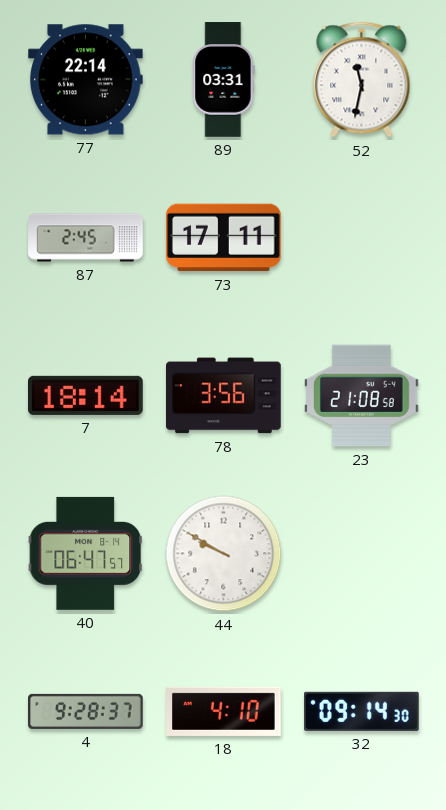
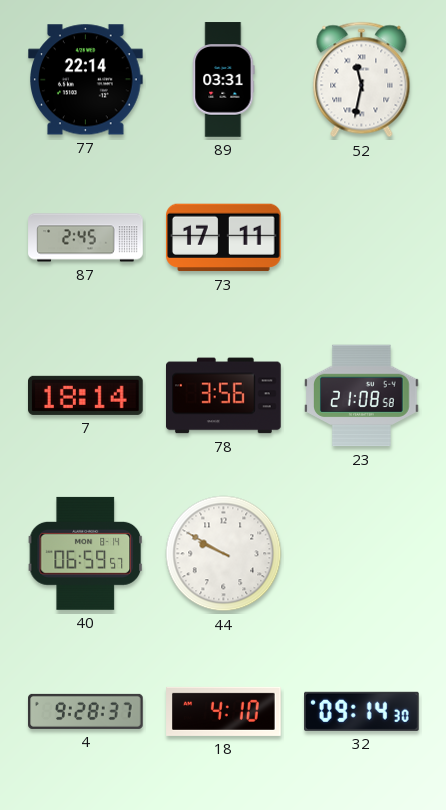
40: 06:47 -> 06:59 (85, 553)
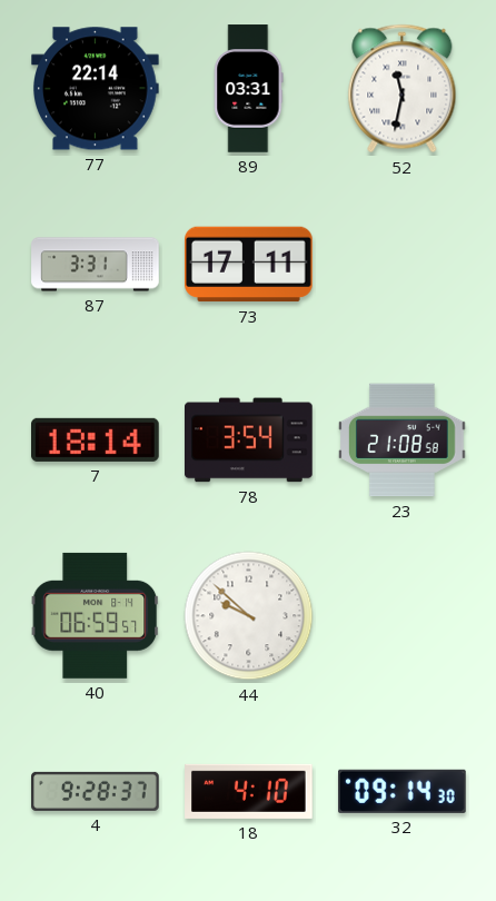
87: 2:45 -> 3:31 (96, 265)
78: 3:56 -> 3:54 (249, 440)
44: 9:50 -> 9:52 (249, 616)
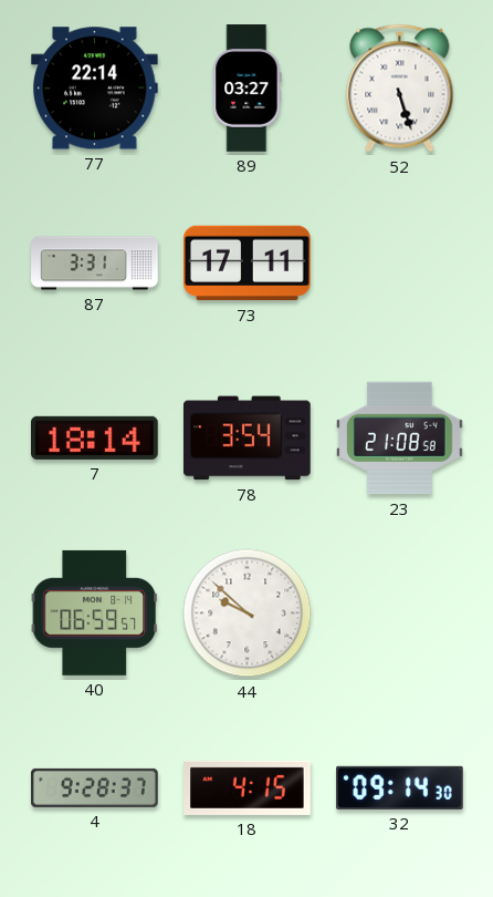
89: 03:31 -> 03:27 (248, 89)
52: 11:32 -> 5:27 (400, 89)
18: 4:10 -> 4:15 (248, 787)
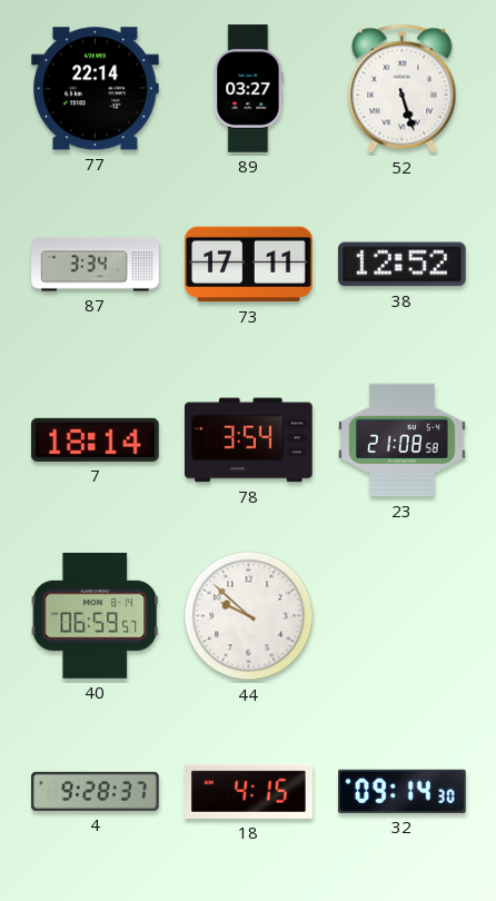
87: 3:31 -> 3:34 (96, 265)
38: none -> 12:52 (401, 265)
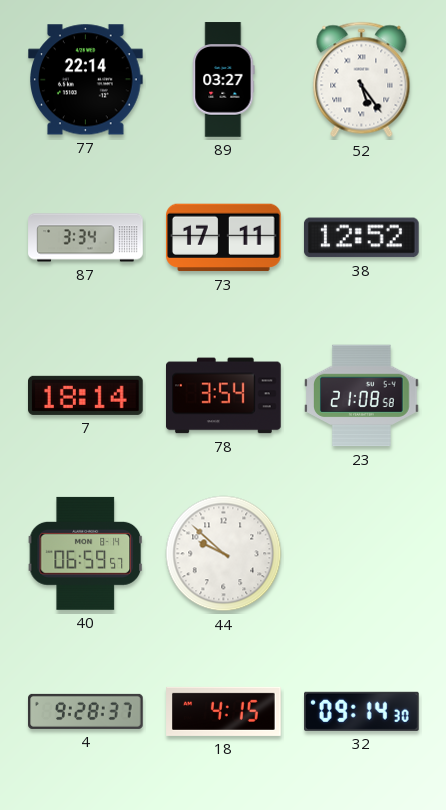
52: 5:27 -> 5:24 (362, 80)
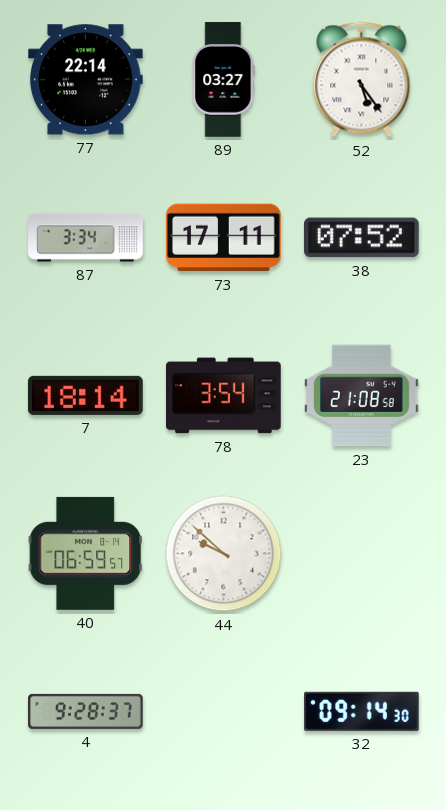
38: 12:52 -> 07:52 (361, 238)
18: 4:15 -> none (224, 711)
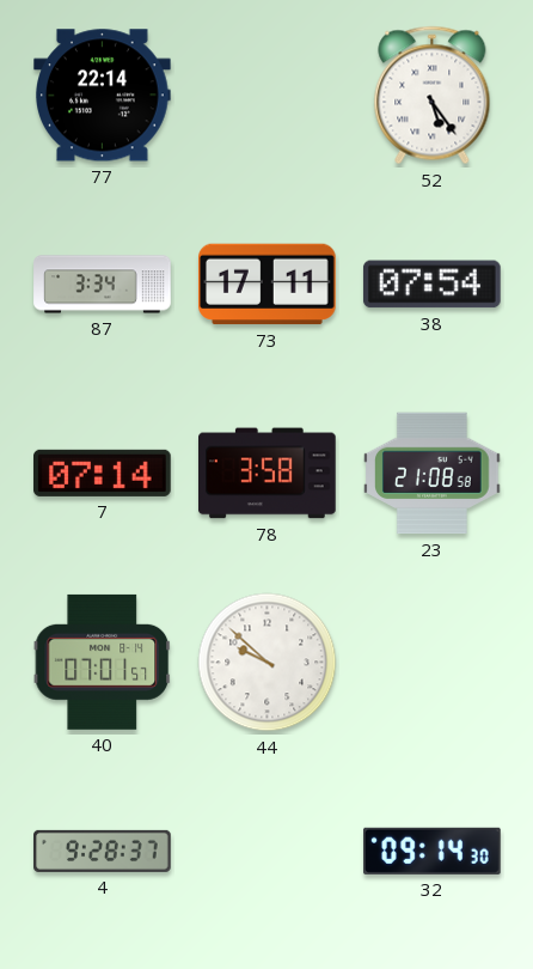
89: 03:27 -> none (224, 80)
38: 07:52 -> 07:54 (431, 285)
7: 18:14 -> 07:14 (103, 473)
78: 3:54 -> 3:58 (268, 474)
40: 06:59 -> 07:01 (102, 662)
